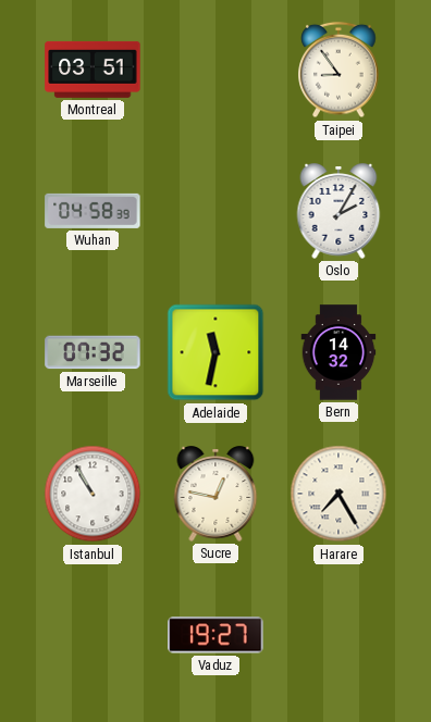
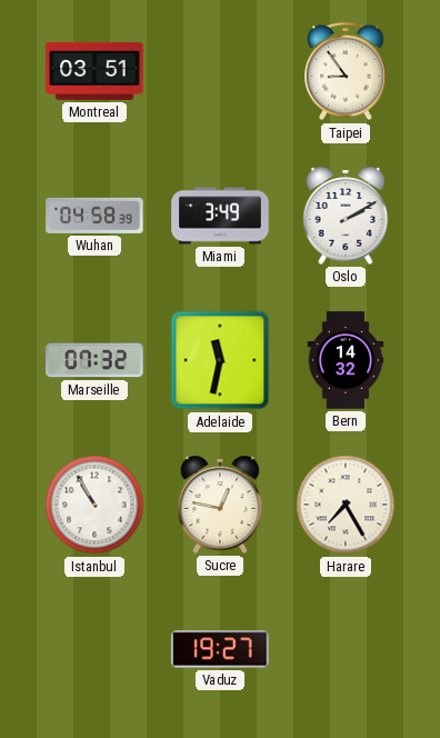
Miami: none -> 3:49 (220, 216)
Oslo: 2:05 -> 2:10 (346, 216)
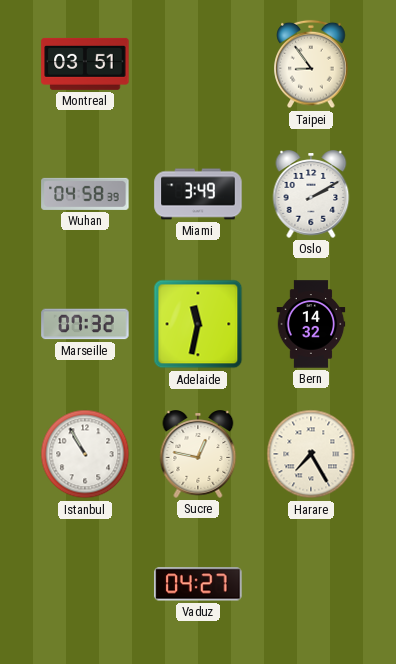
Vaduz: 19:27 -> 04:27 (198, 584)
